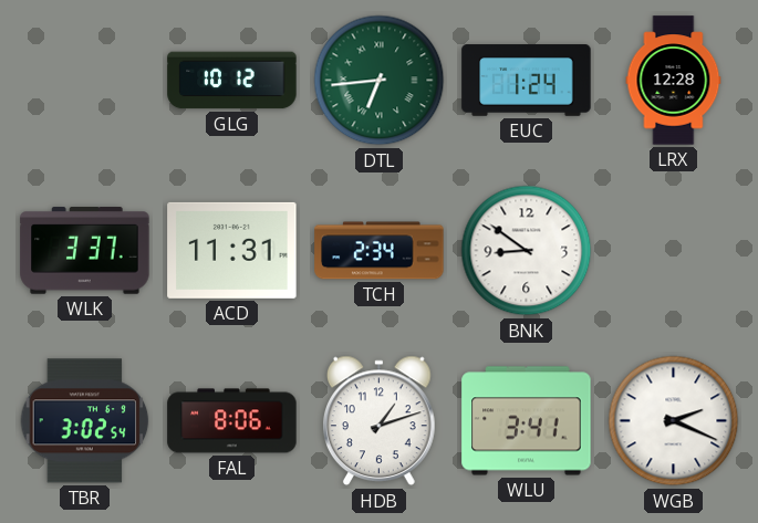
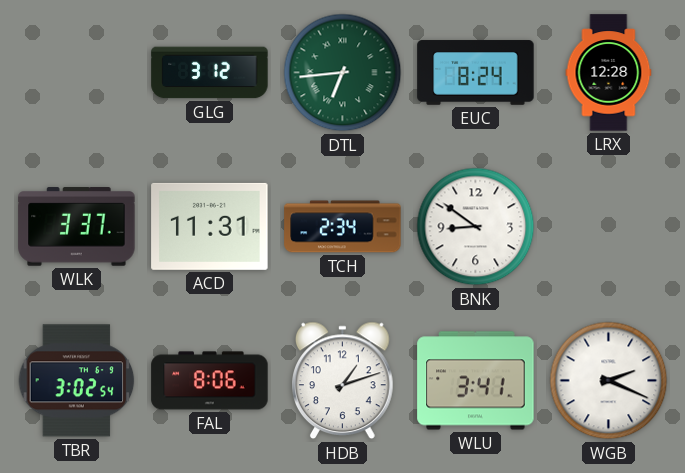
GLG: 10:12 -> 3:12 (210, 73)
EUC: 1:24 -> 8:24 (476, 73)
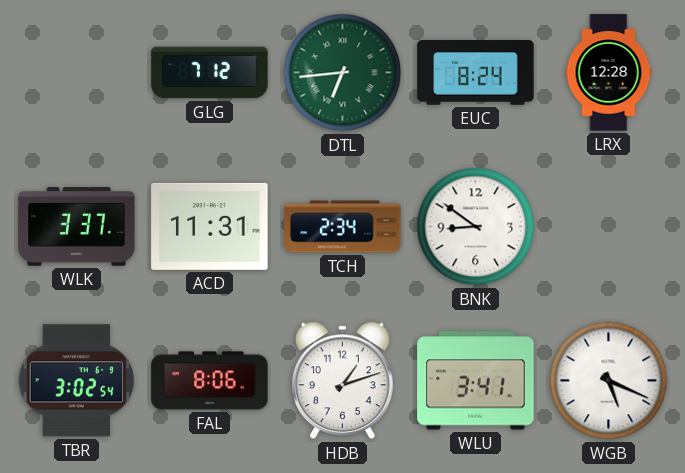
GLG: 3:12 -> 7:12 (210, 73)
WGB: 2:19 -> 5:19 (609, 381)
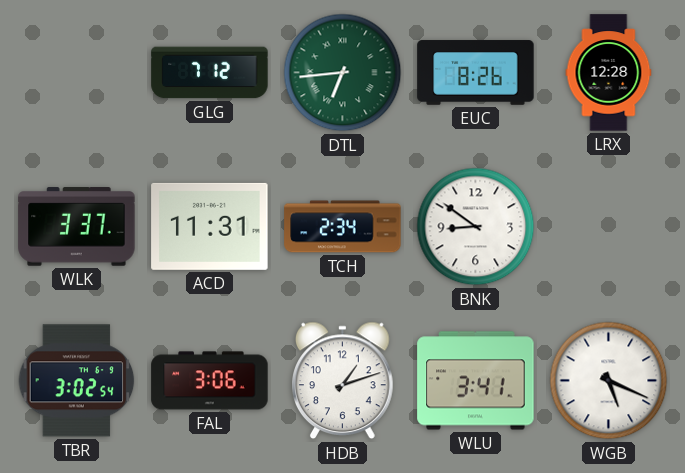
EUC: 8:24 -> 8:26 (476, 73)
FAL: 8:06 -> 3:06 (210, 381)
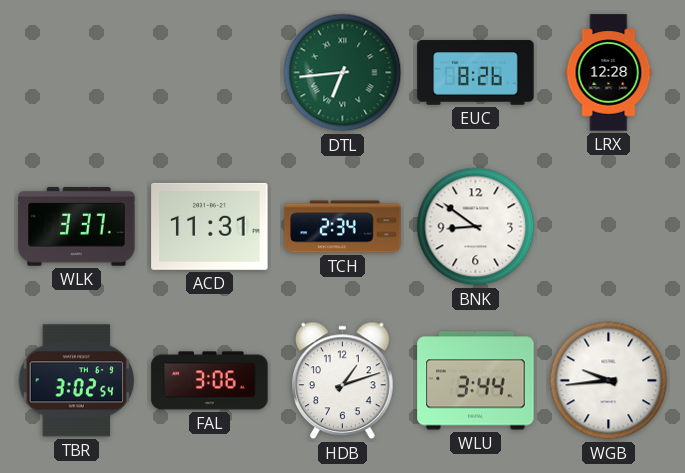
GLG: 7:12 -> none (210, 73)
WLU: 3:41 -> 3:44 (476, 381)
WGB: 5:19 -> 9:44 (609, 381)
